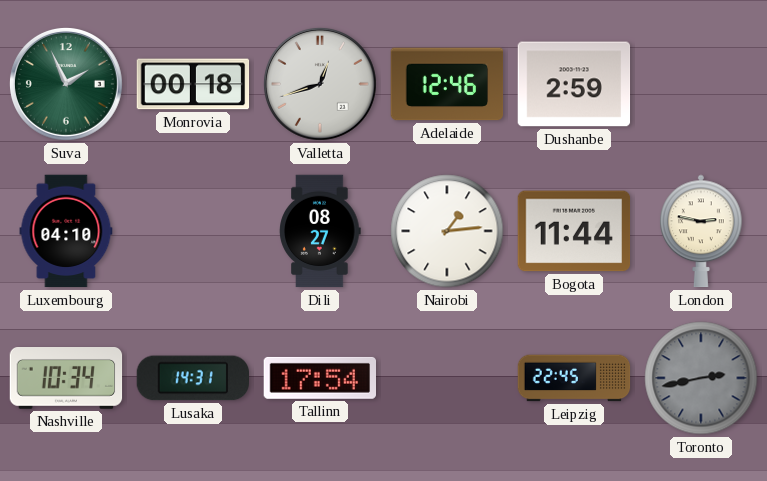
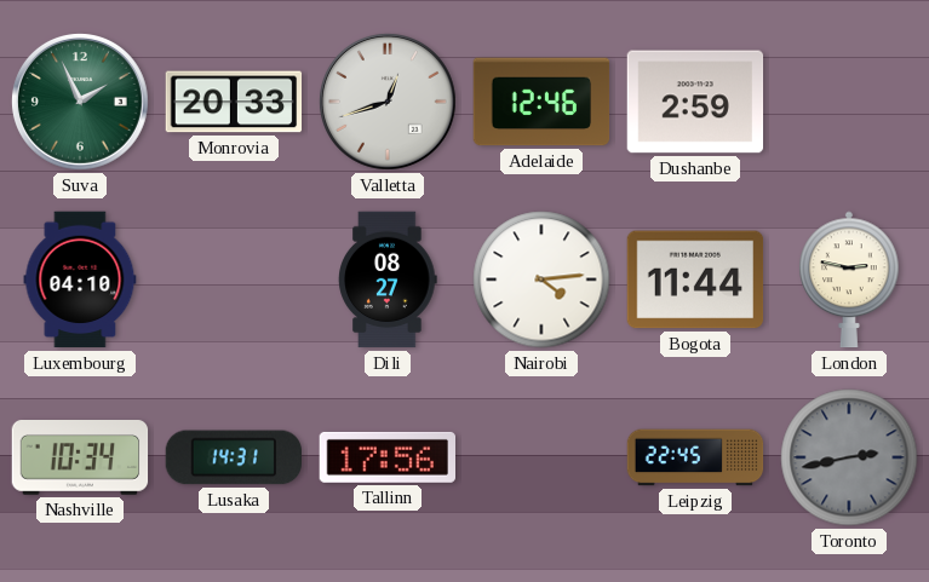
Monrovia: 00:18 -> 20:33 (234, 102)
Nairobi: 1:14 -> 4:14 (541, 280)
Tallinn: 17:54 -> 17:56 (386, 457)
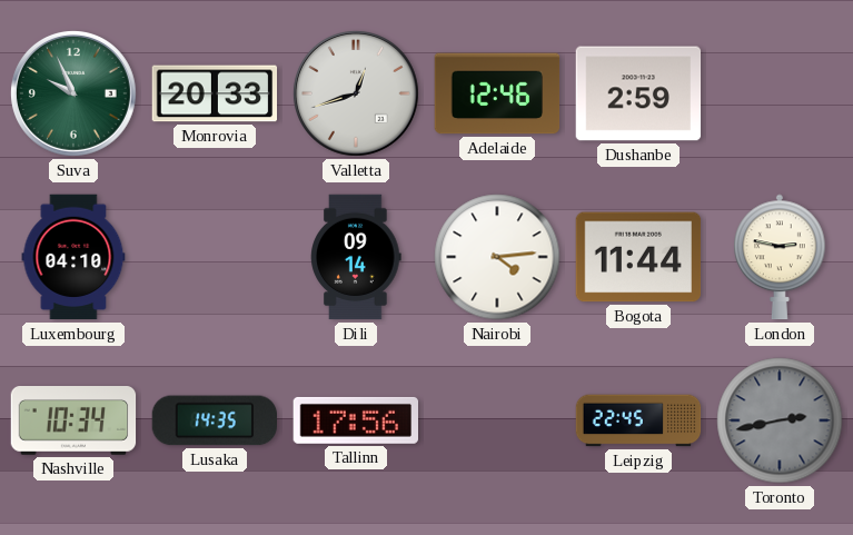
Suva: 1:56 -> 9:56 (73, 93)
Dili: 08:27 -> 09:14 (356, 257)
Lusaka: 14:31 -> 14:35 (215, 420)
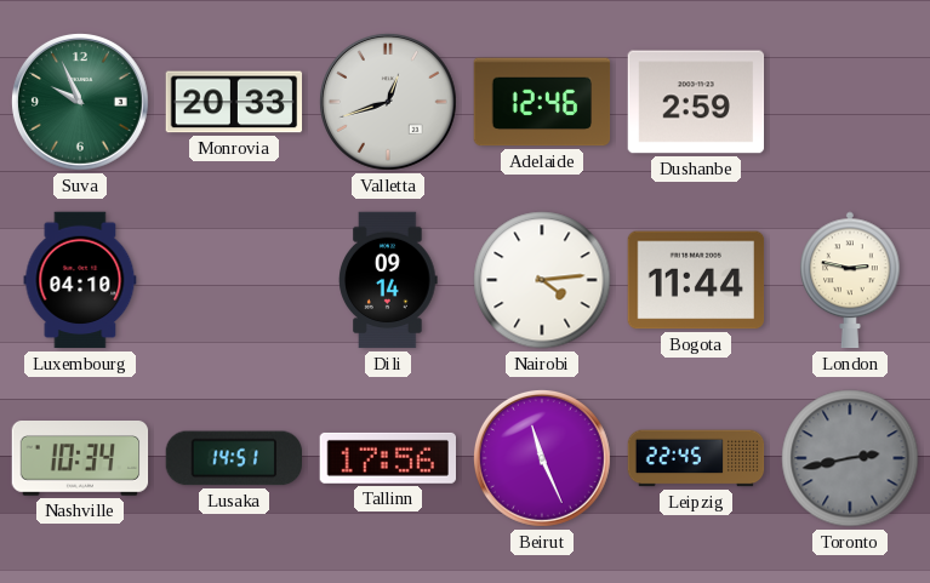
Lusaka: 14:35 -> 14:51 (234, 458)
Beirut: none -> 11:26 (542, 458)
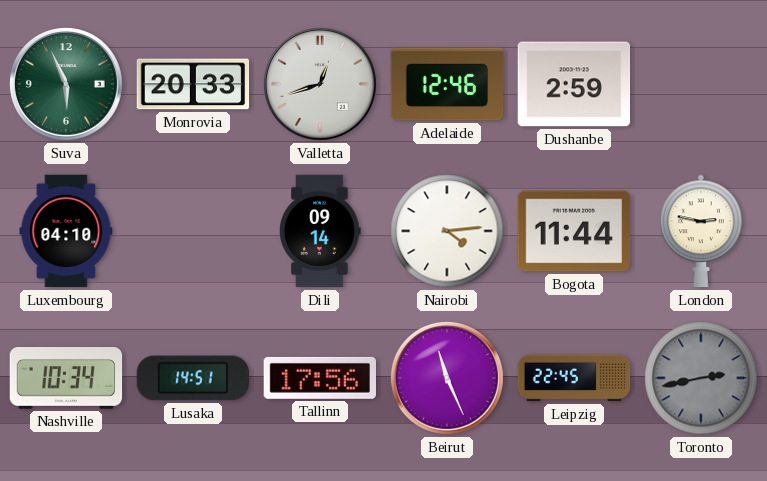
Suva: 9:56 -> 5:56 (66, 84)
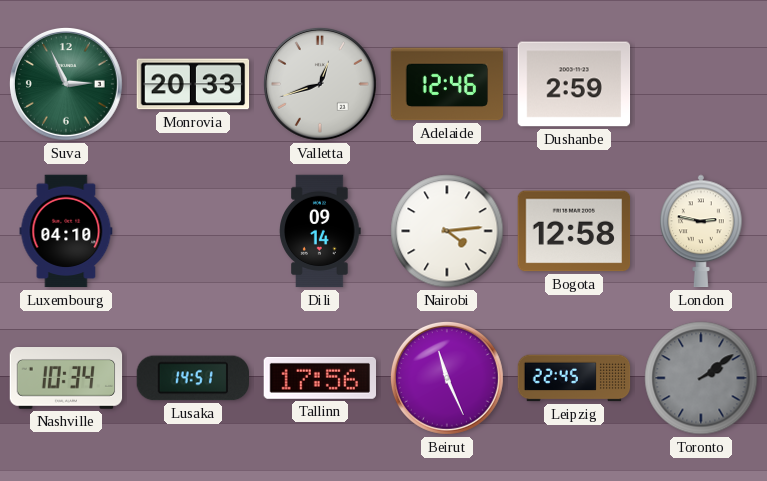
Suva: 5:56 -> 2:56 (66, 84)
Bogota: 11:44 -> 12:58 (574, 231)
Toronto: 2:43 -> 2:09 (701, 378)
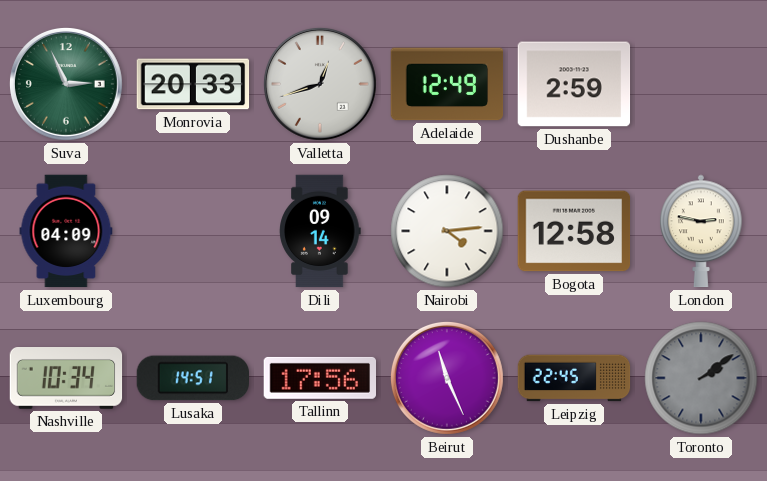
Adelaide: 12:46 -> 12:49 (447, 84)
Luxembourg: 04:10 -> 04:09 (66, 231)
